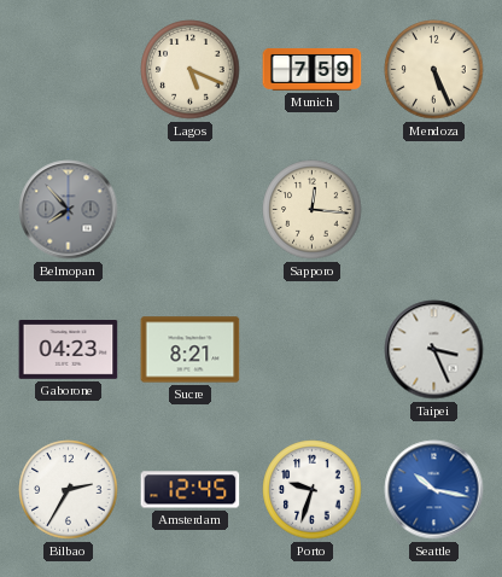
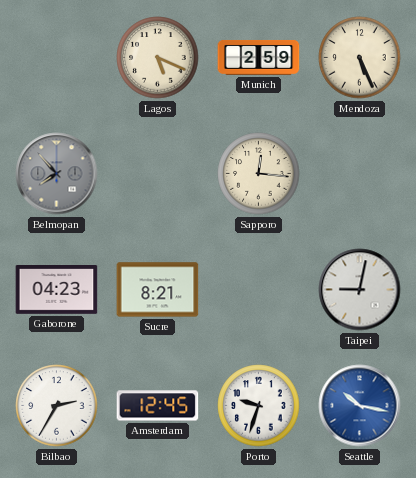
Munich: 7:59 -> 2:59 (259, 57)
Taipei: 3:26 -> 9:02 (360, 290)
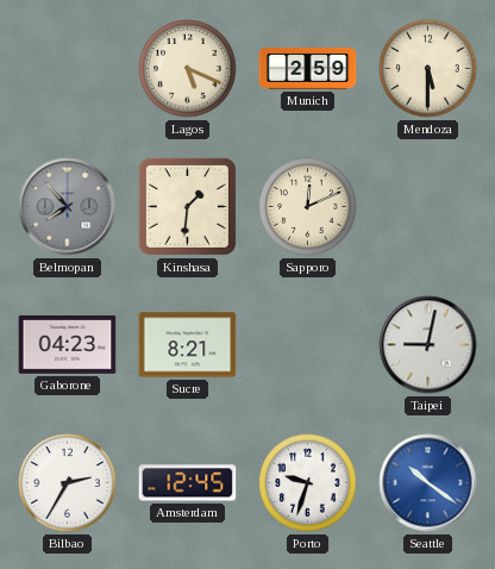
Mendoza: 5:26 -> 5:30 (428, 69)
Kinshasa: none -> 1:31 (187, 206)
Sapporo: 12:16 -> 12:11 (308, 207)
Seattle: 10:17 -> 10:21 (428, 483)
